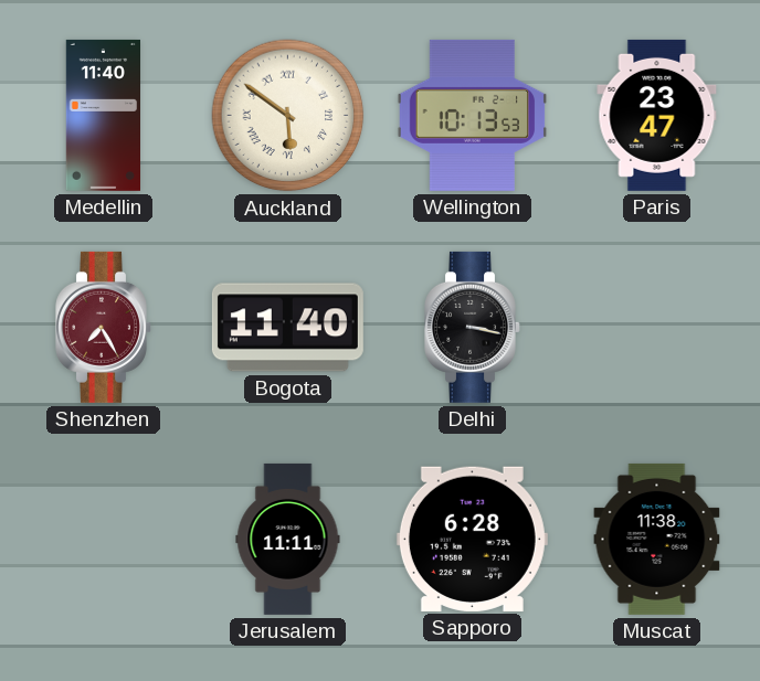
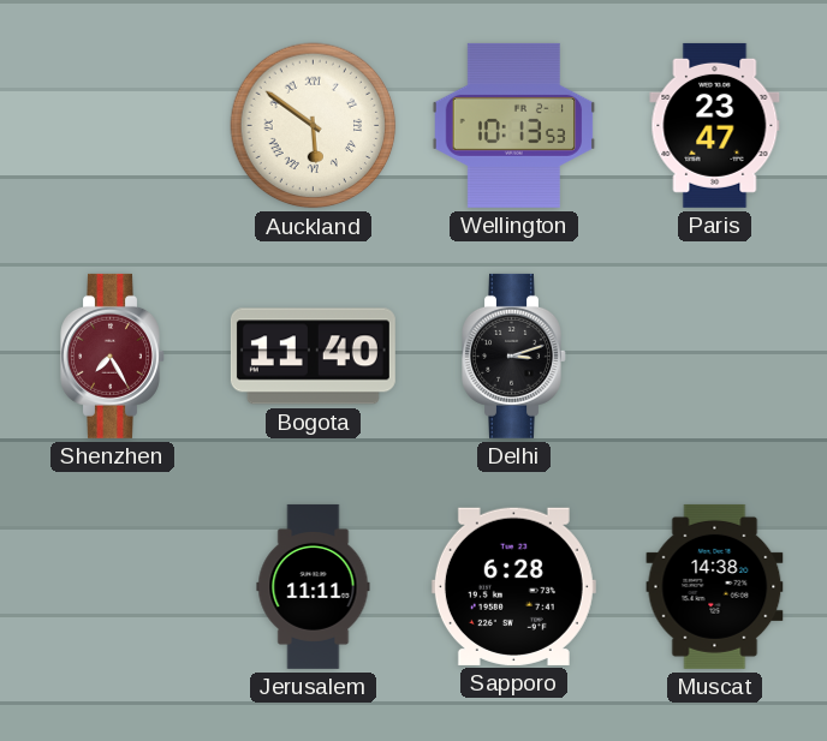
Medellin: 11:40 -> none (103, 115)
Delhi: 3:17 -> 3:12 (514, 355)
Muscat: 11:38 -> 14:38 (715, 586)
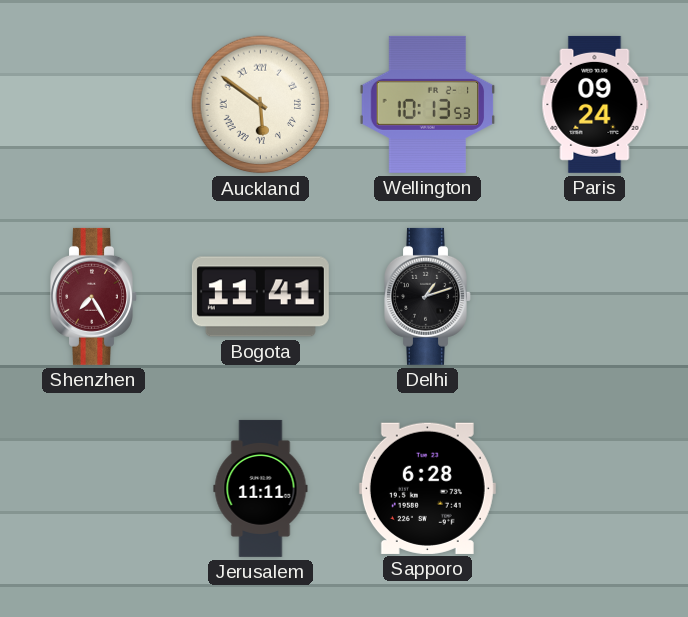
Paris: 23:47 -> 09:24 (595, 104)
Bogota: 11:40 -> 11:41 (260, 297)
Delhi: 3:12 -> 1:12 (428, 296)
Muscat: 14:38 -> none (715, 586)
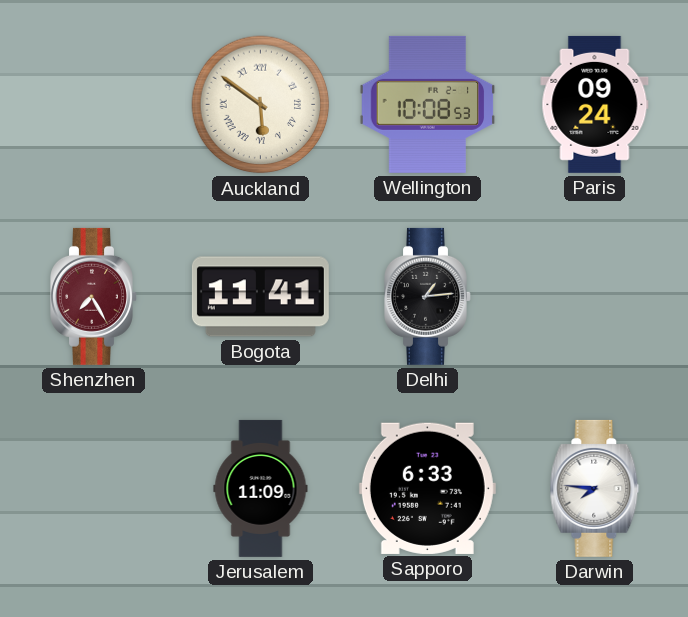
Wellington: 10:13 -> 10:08 (428, 104)
Delhi: 1:12 -> 1:14 (428, 296)
Jerusalem: 11:11 -> 11:09 (261, 488)
Sapporo: 6:28 -> 6:33 (427, 488)
Darwin: none -> 7:46 (595, 488)
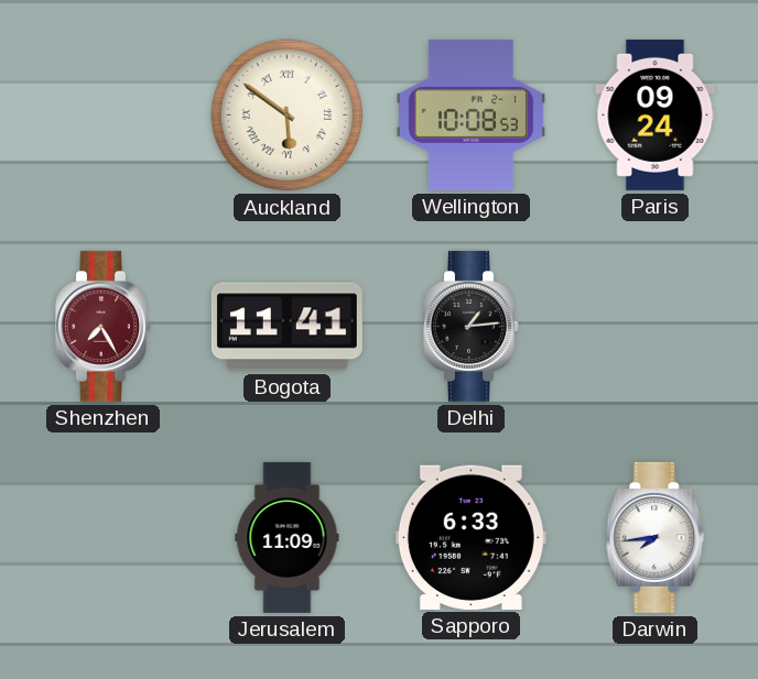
Darwin: 7:46 -> 7:44 (656, 537)
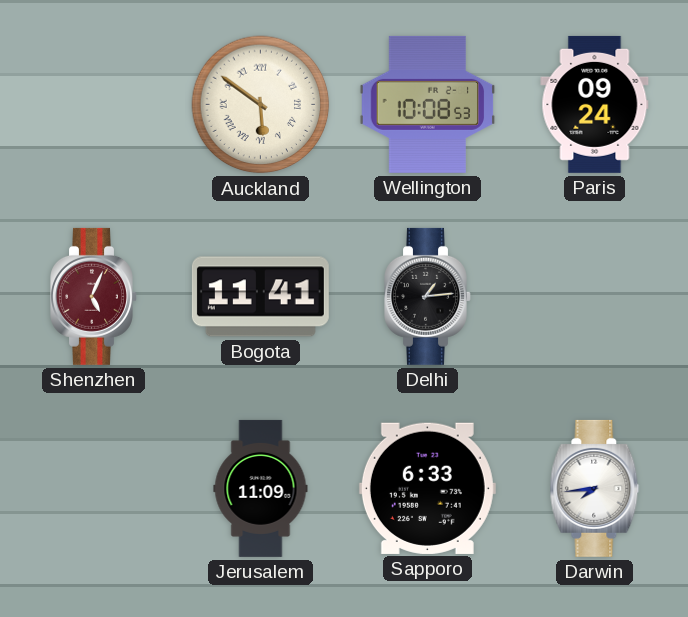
Shenzhen: 7:25 -> 5:04 (94, 296)
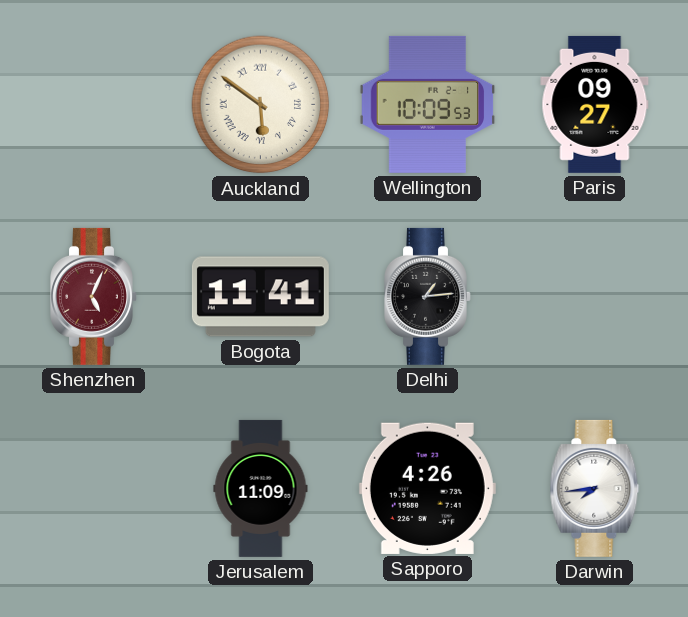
Wellington: 10:08 -> 10:09 (428, 104)
Paris: 09:24 -> 09:27 (595, 104)
Sapporo: 6:33 -> 4:26 (427, 488)
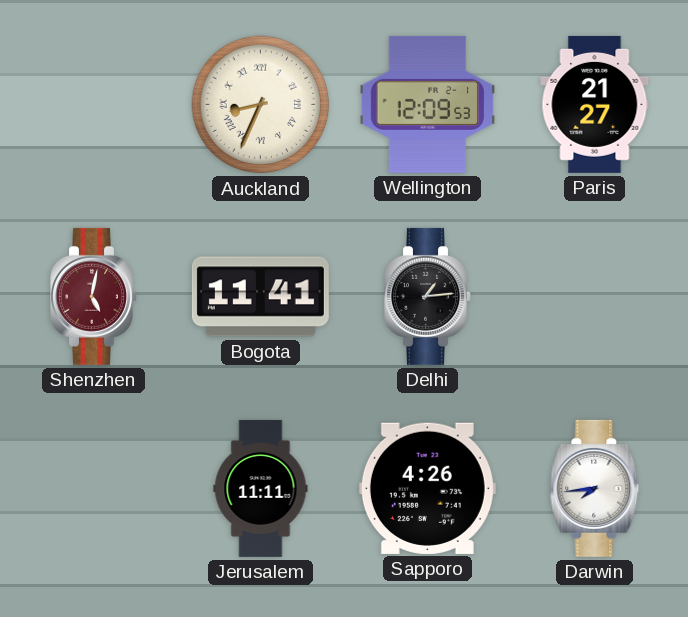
Auckland: 5:51 -> 8:34 (261, 105)
Wellington: 10:09 -> 12:09 (428, 104)
Paris: 09:27 -> 21:27 (595, 104)
Shenzhen: 5:04 -> 5:02 (94, 296)
Jerusalem: 11:09 -> 11:11 (261, 488)
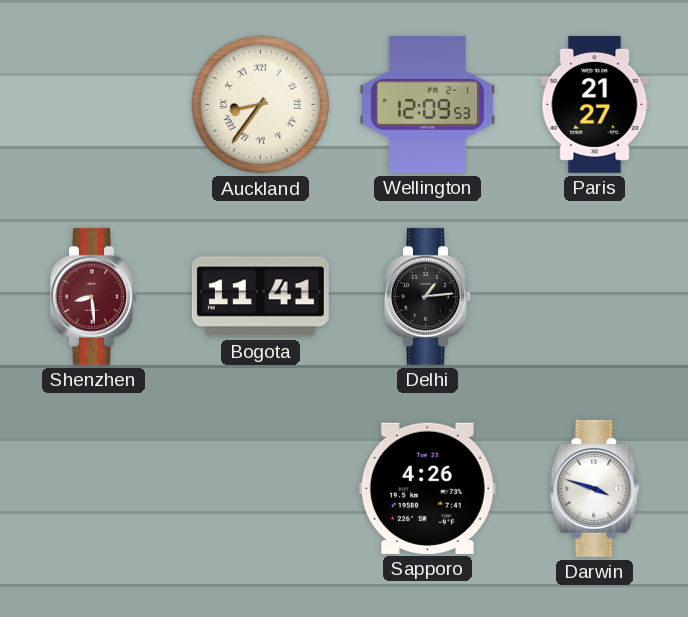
Auckland: 8:34 -> 8:36 (261, 105)
Shenzhen: 5:02 -> 8:29 (94, 296)
Jerusalem: 11:11 -> none (261, 488)
Darwin: 7:44 -> 3:48 (595, 488)
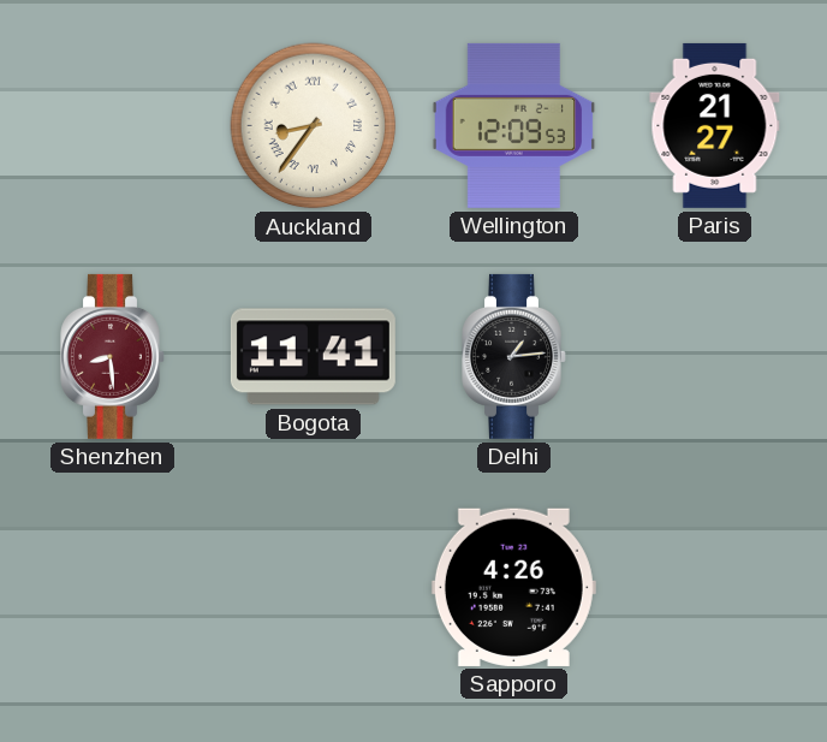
Darwin: 3:48 -> none (595, 488)
